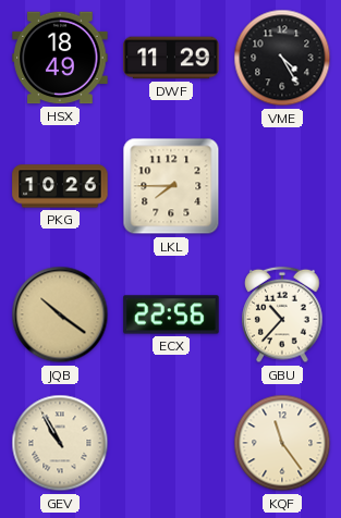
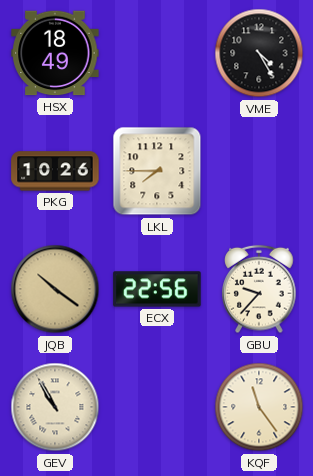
DWF: 11:29 -> none (171, 58)
GBU: 10:37 -> 9:37 (259, 289)
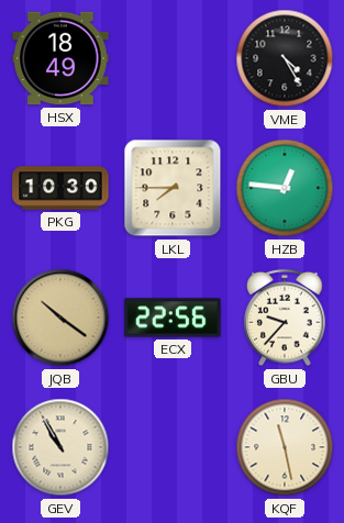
PKG: 10:26 -> 10:30 (60, 188)
HZB: none -> 12:46 (285, 188)
KQF: 11:24 -> 11:28 (285, 447)
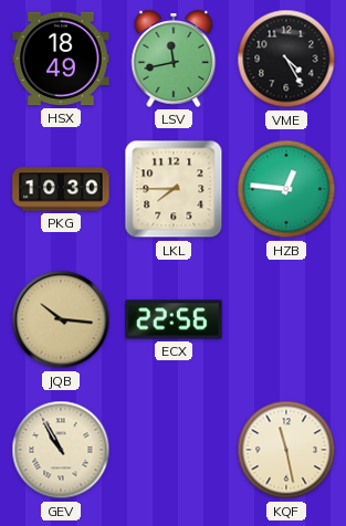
LSV: none -> 11:43 (174, 59)
JQB: 10:21 -> 10:16 (61, 319)
GBU: 9:37 -> none (285, 318)
